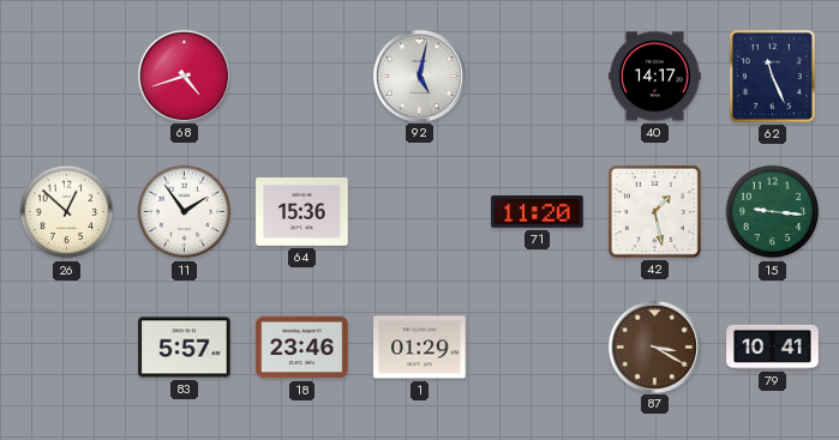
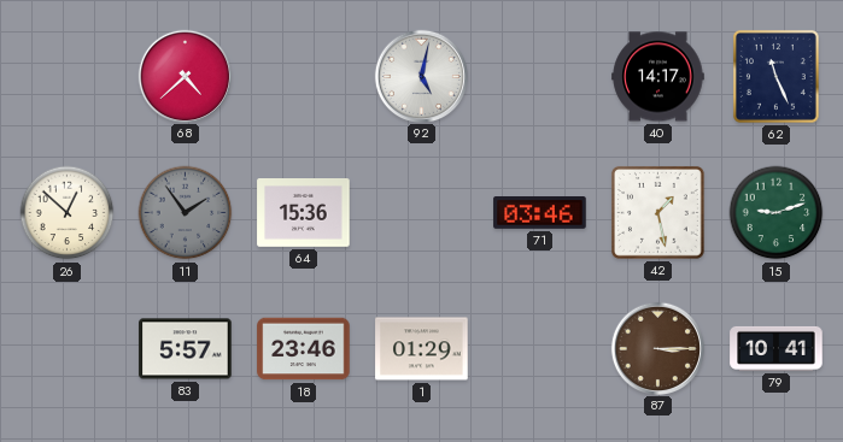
68: 4:42 -> 4:38 (185, 76)
11 dial: white -> grey (186, 213)
71: 11:20 -> 03:46 (540, 213)
15: 9:16 -> 9:12 (777, 213)
87: 3:20 -> 3:15 (657, 348)
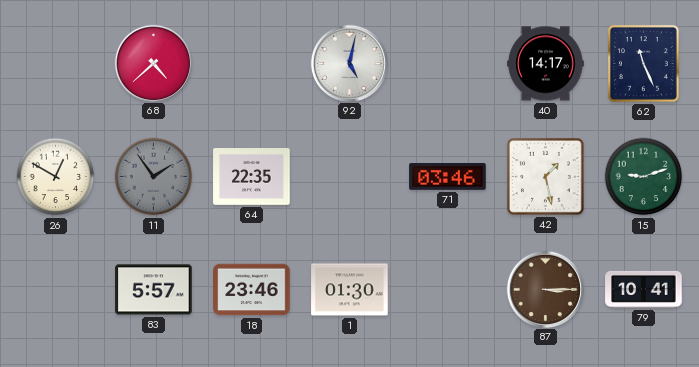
26: 12:52 -> 12:50 (56, 177)
64: 15:36 -> 22:35 (252, 177)
1: 01:29 -> 01:30 (350, 290)
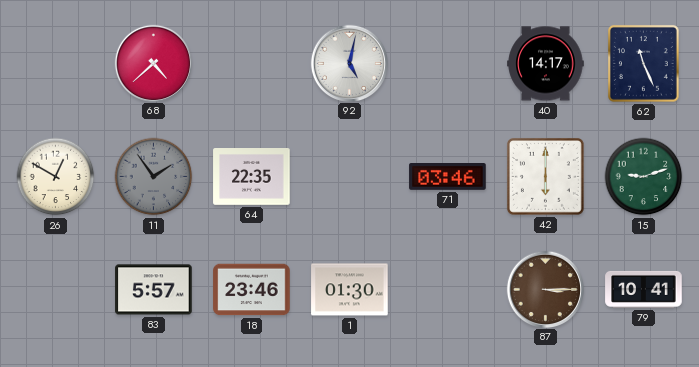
42: 1:28 -> 6:00 (545, 176)
